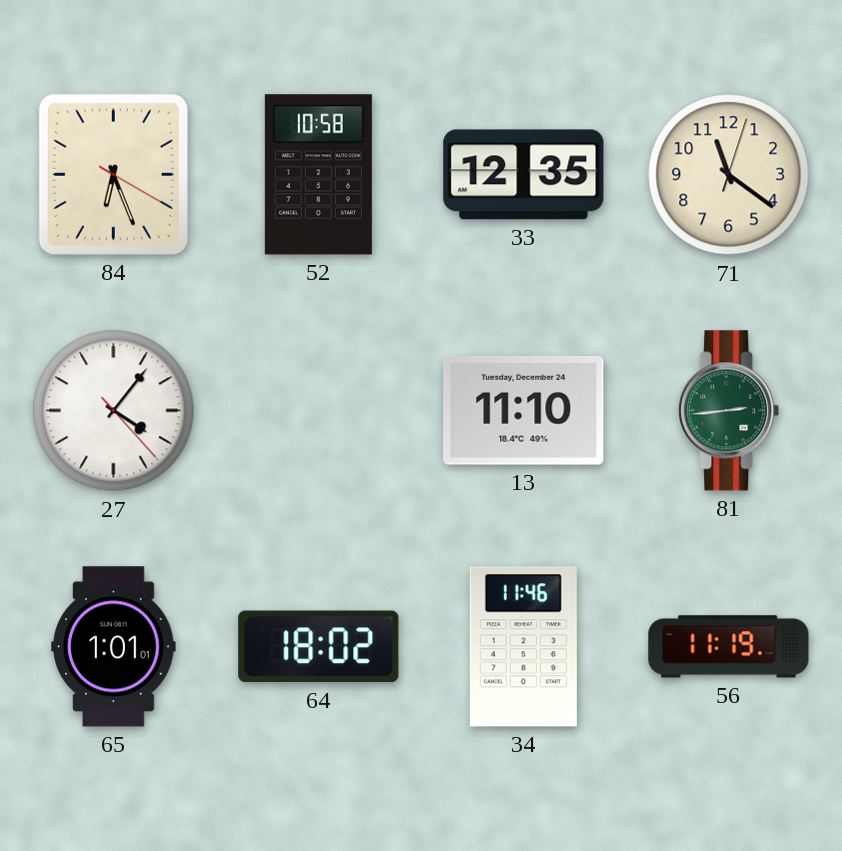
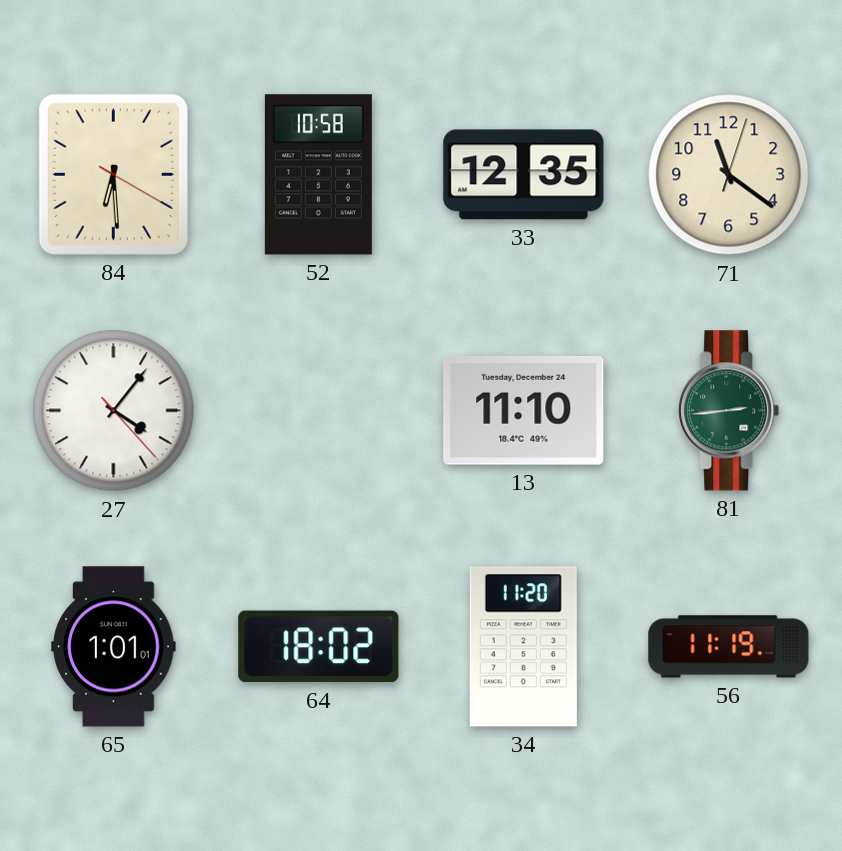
84: 6:26 -> 6:29 (113, 174)
34: 11:46 -> 11:20 (523, 647)
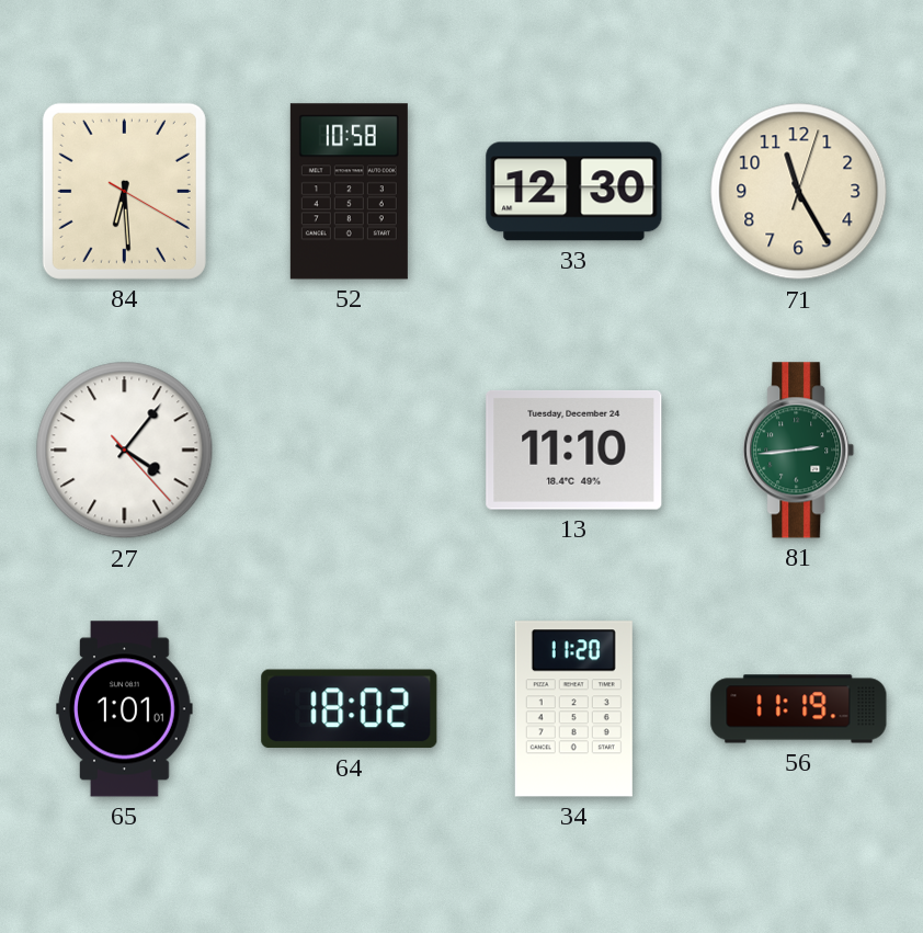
33: 12:35 -> 12:30 (574, 192)
71: 11:21 -> 11:25 (799, 192)
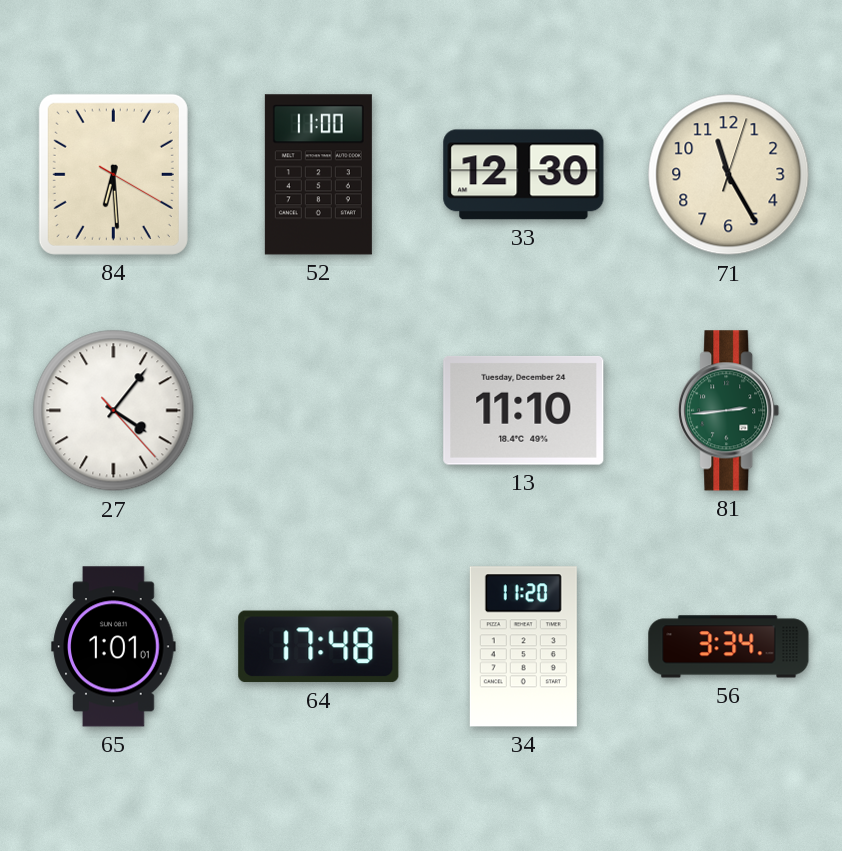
52: 10:58 -> 11:00 (318, 175)
64: 18:02 -> 17:48 (319, 647)
56: 11:19 -> 3:34 (729, 647)
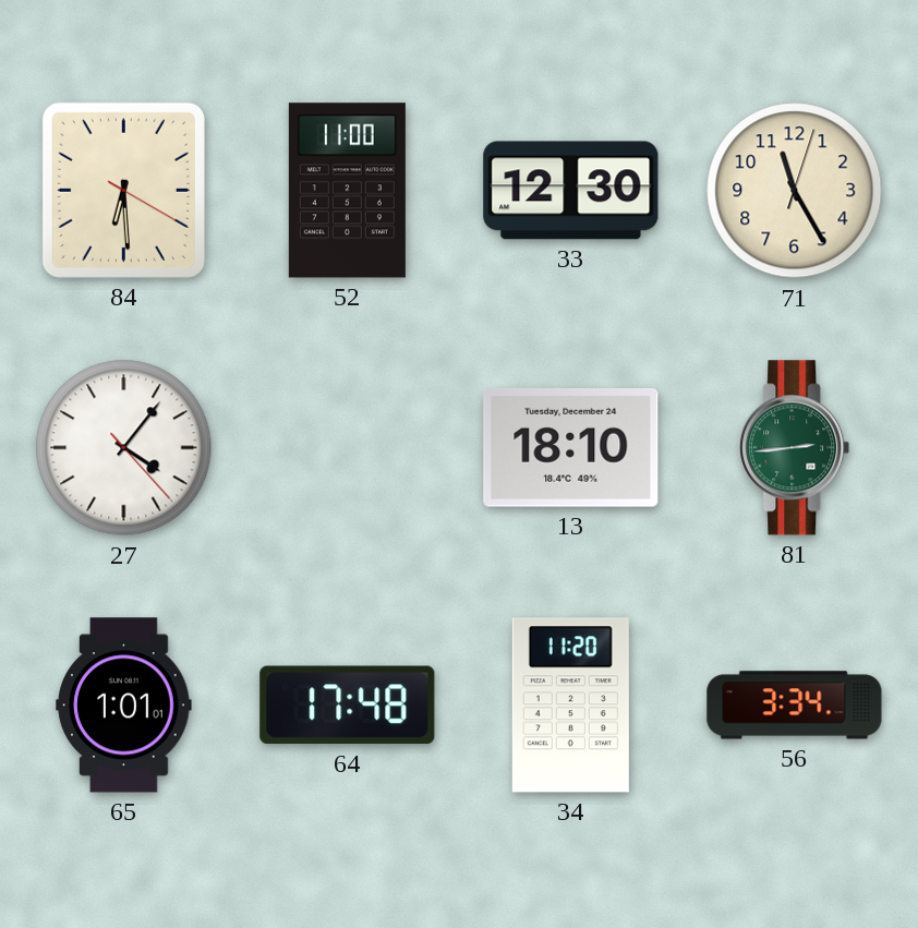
13: 11:10 -> 18:10 (571, 447)
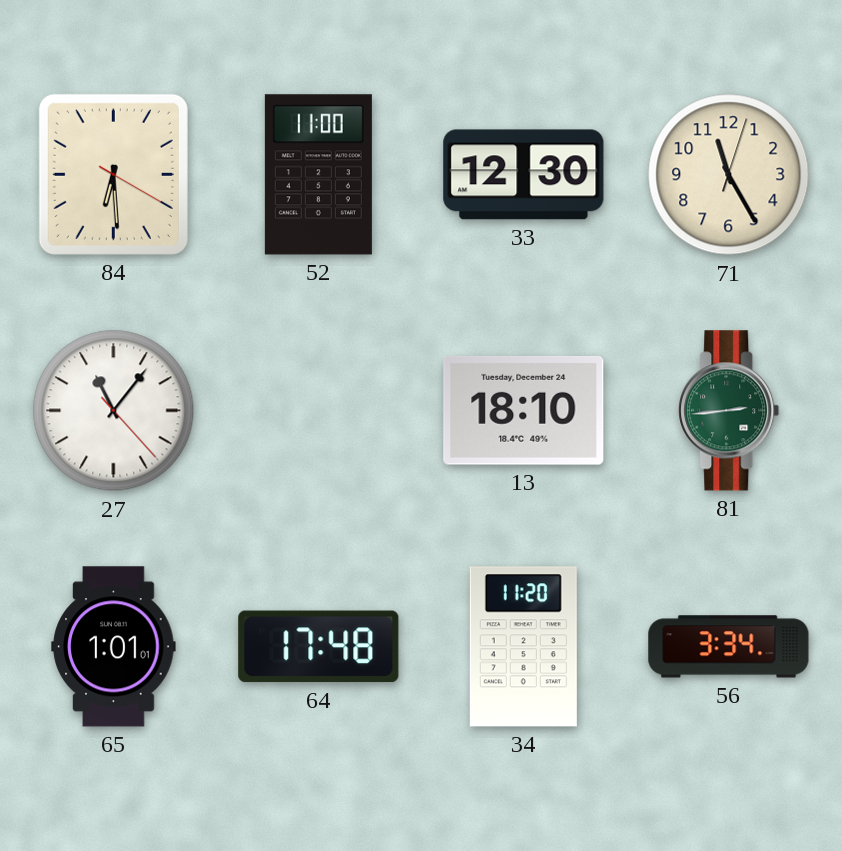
27: 4:06 -> 11:06 (114, 411)
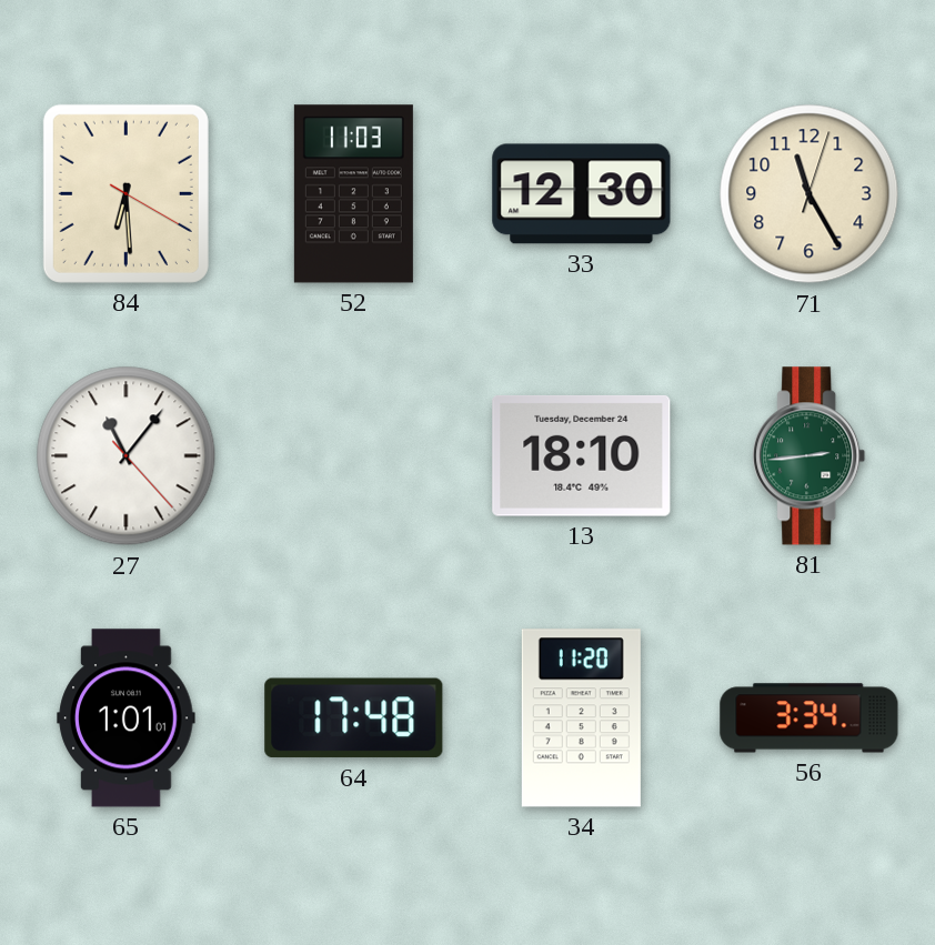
52: 11:00 -> 11:03 (353, 194)
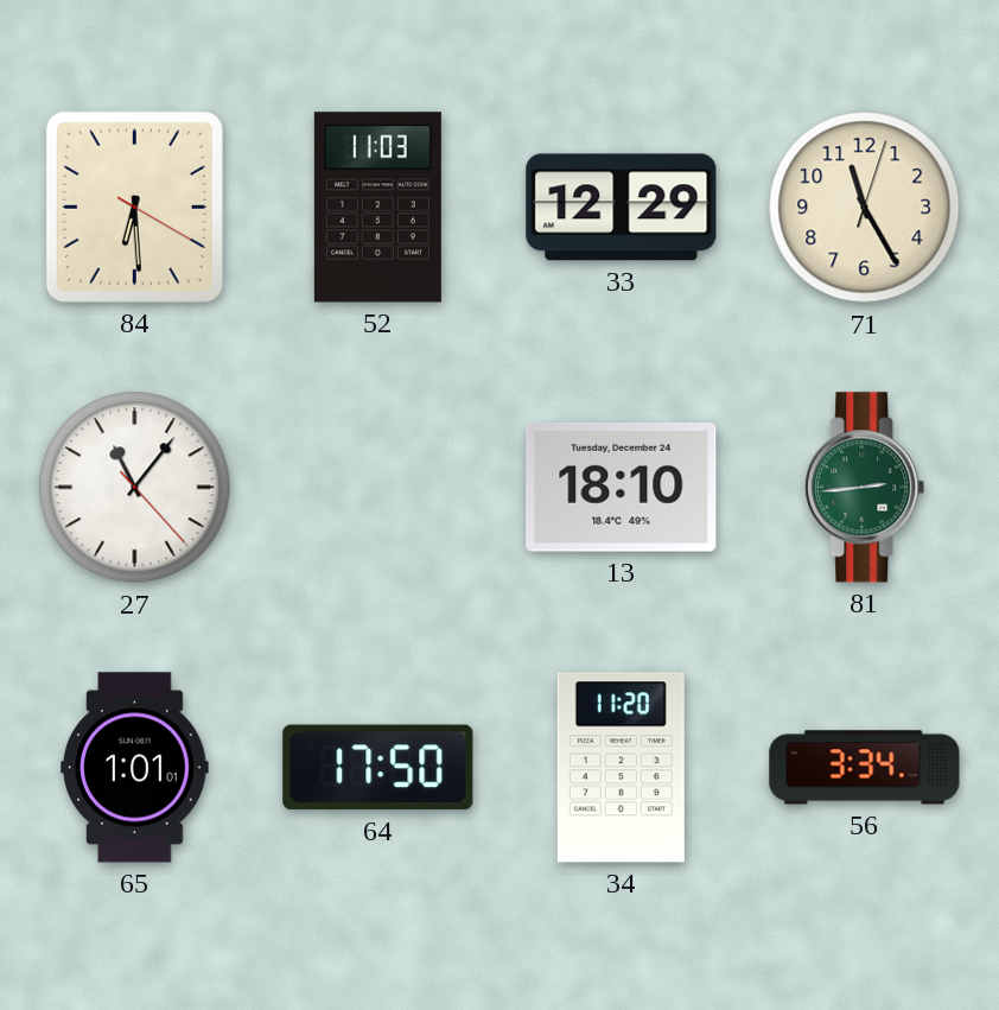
33: 12:30 -> 12:29 (622, 208)
64: 17:48 -> 17:50 (378, 768)
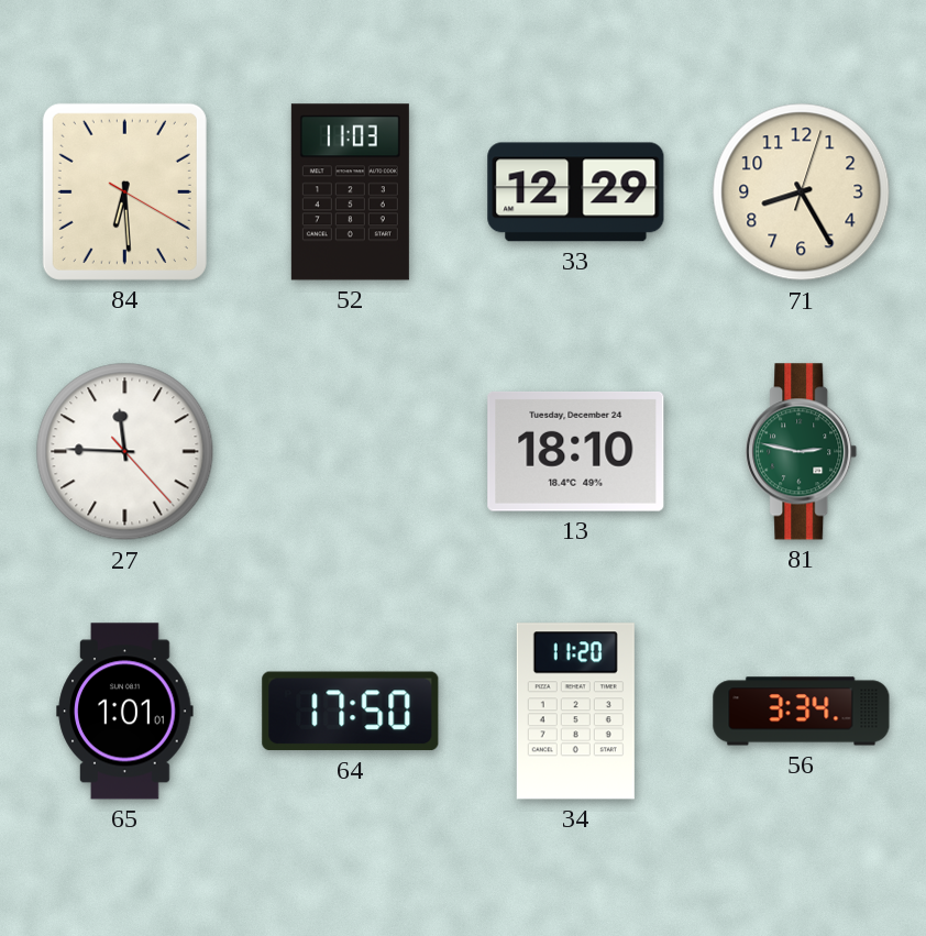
71: 11:25 -> 8:25 (802, 192)
27: 11:06 -> 11:45 (125, 452)
81: 2:44 -> 2:47 (802, 452)
